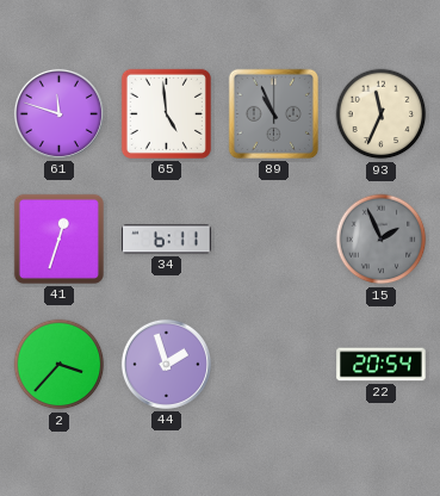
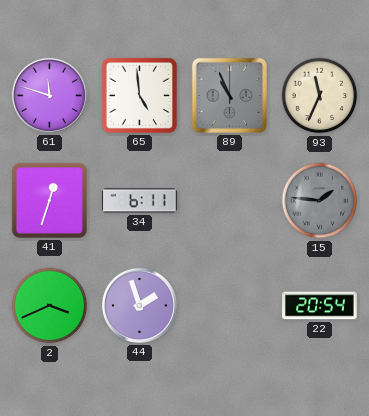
15: 1:56 -> 1:46 (320, 201)
2: 3:37 -> 3:41 (50, 306)
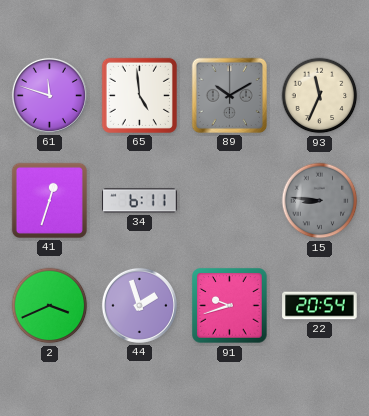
89: 10:56 -> 10:10 (229, 95)
15: 1:46 -> 8:46 (320, 201)
91: none -> 9:42 (230, 306)
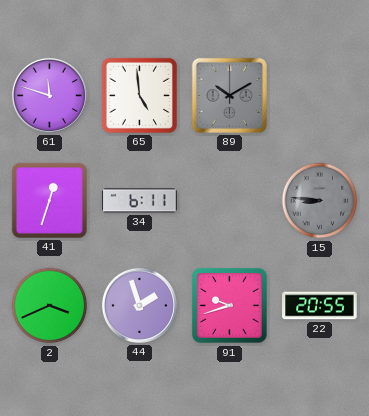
93: 11:34 -> none (320, 96)
22: 20:54 -> 20:55 (320, 306)
